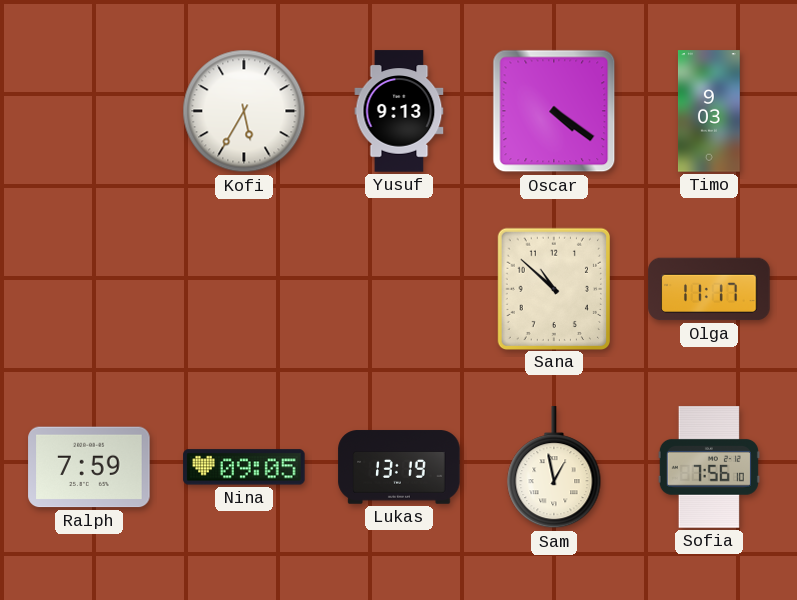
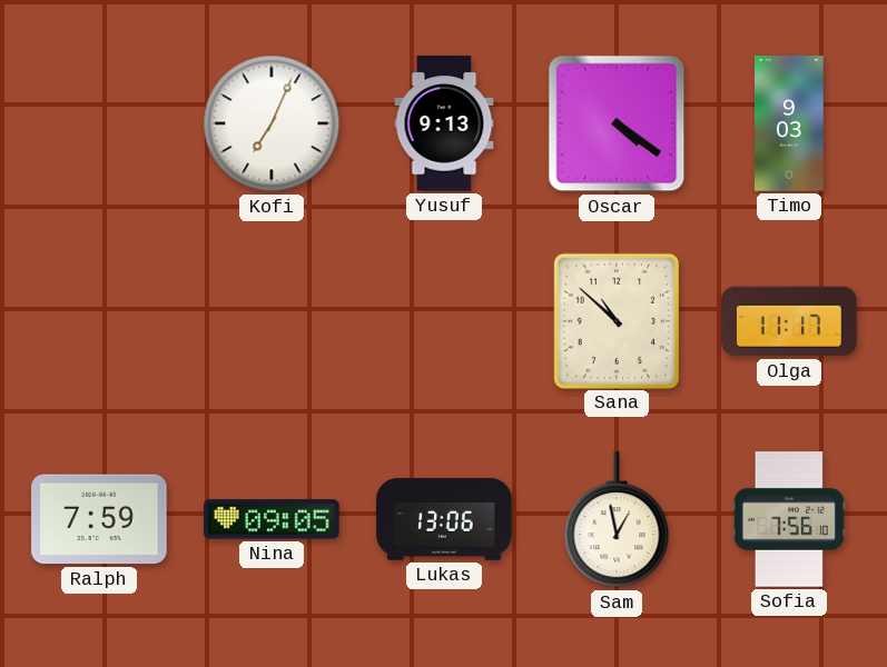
Kofi: 5:35 -> 7:04 (272, 123)
Lukas: 13:19 -> 13:06 (444, 519)
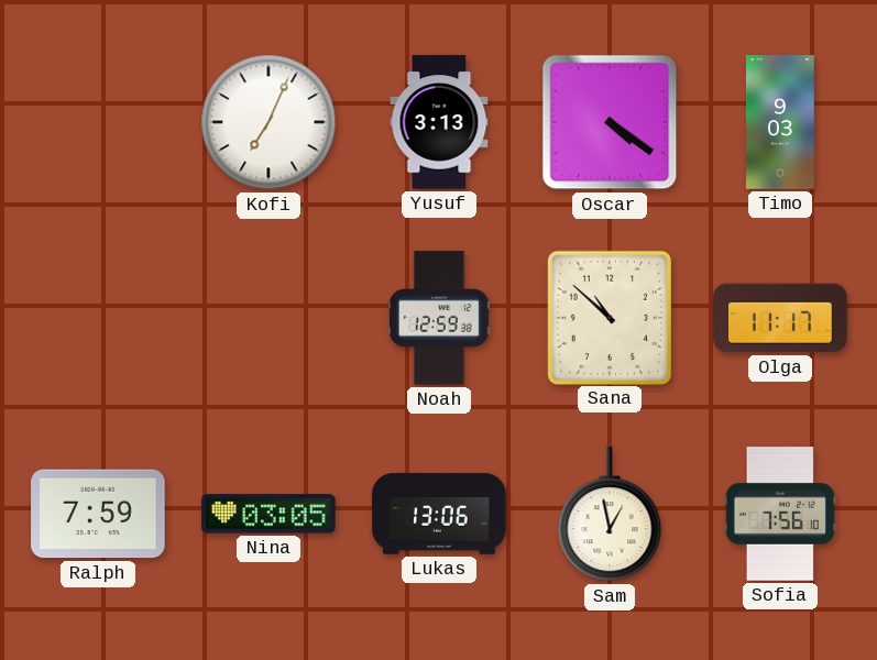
Yusuf: 9:13 -> 3:13 (439, 122)
Noah: none -> 12:59 (440, 318)
Nina: 09:05 -> 03:05 (268, 514)
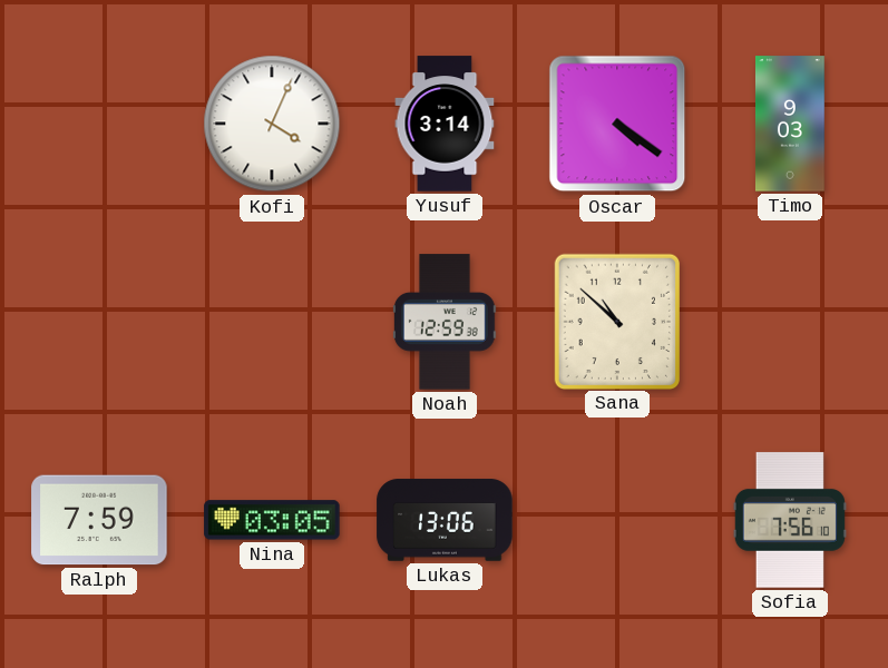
Kofi: 7:04 -> 4:04 (272, 124)
Yusuf: 3:13 -> 3:14 (445, 124)
Olga: 11:17 -> none (780, 318)
Sam: 12:58 -> none (610, 515)
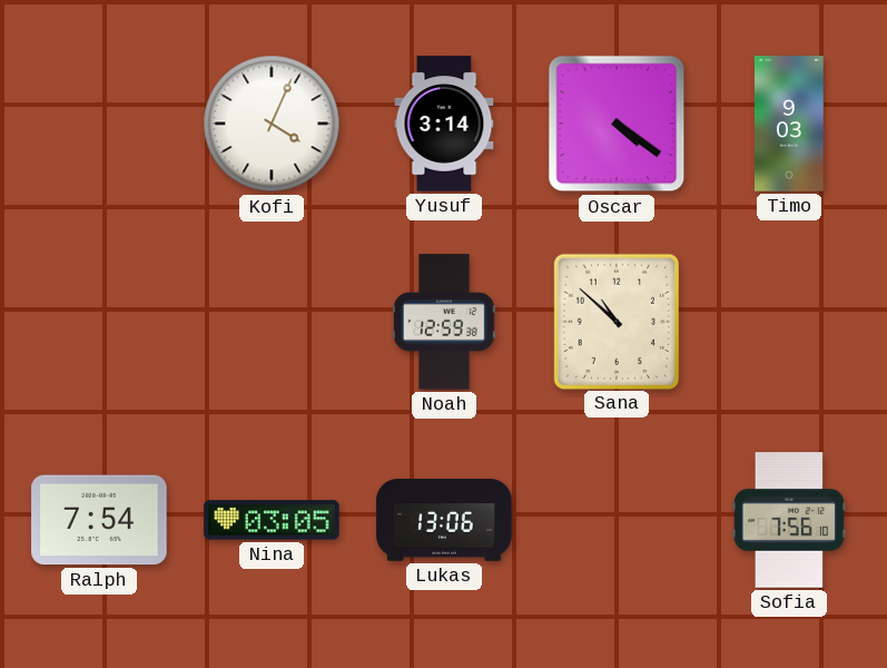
Ralph: 7:59 -> 7:54 (99, 520)
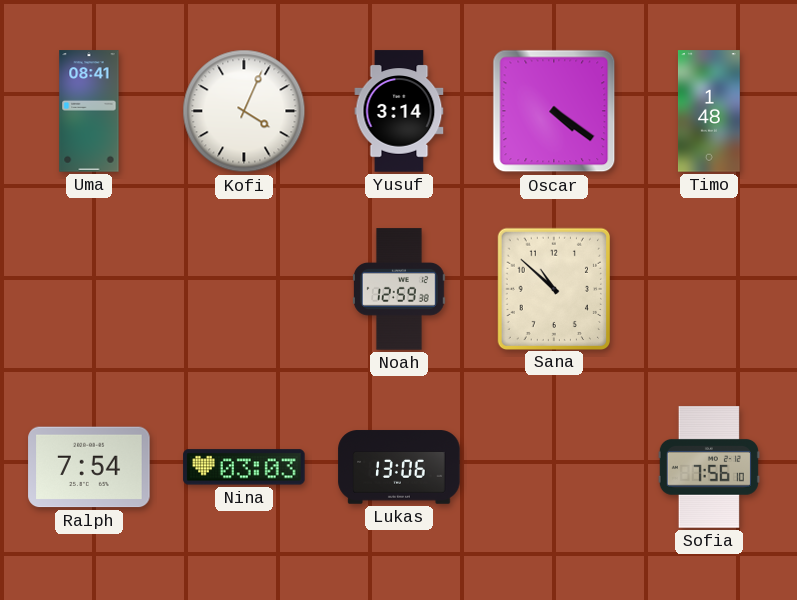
Uma: none -> 08:41 (89, 111)
Timo: 9:03 -> 1:48 (709, 111)
Nina: 03:05 -> 03:03 (244, 467)
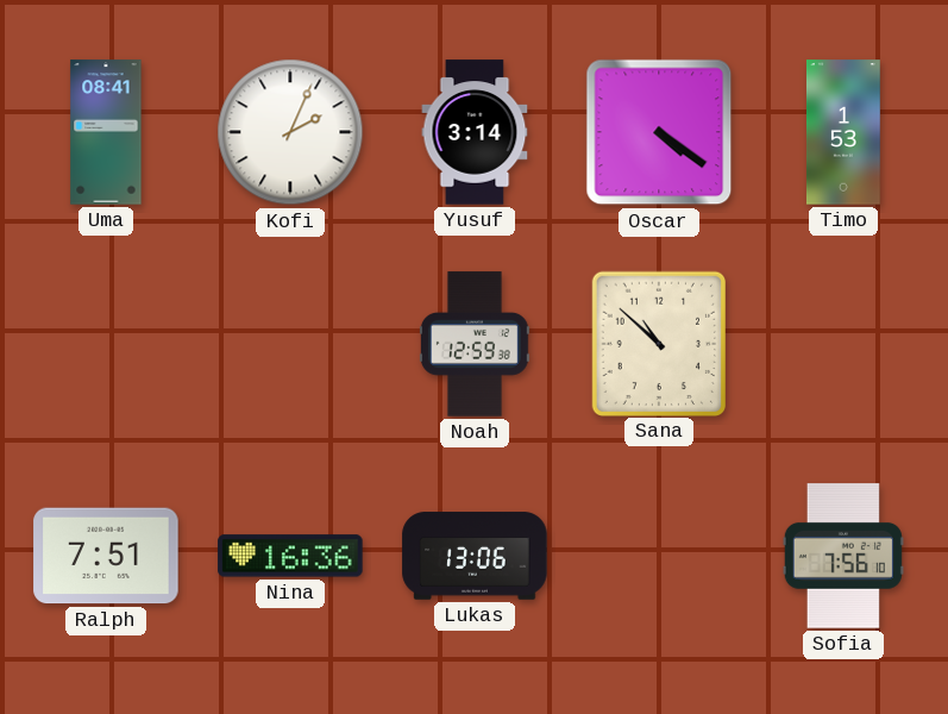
Kofi: 4:04 -> 2:04 (290, 132)
Timo: 1:48 -> 1:53 (843, 132)
Ralph: 7:54 -> 7:51 (106, 556)
Nina: 03:03 -> 16:36 (290, 556)
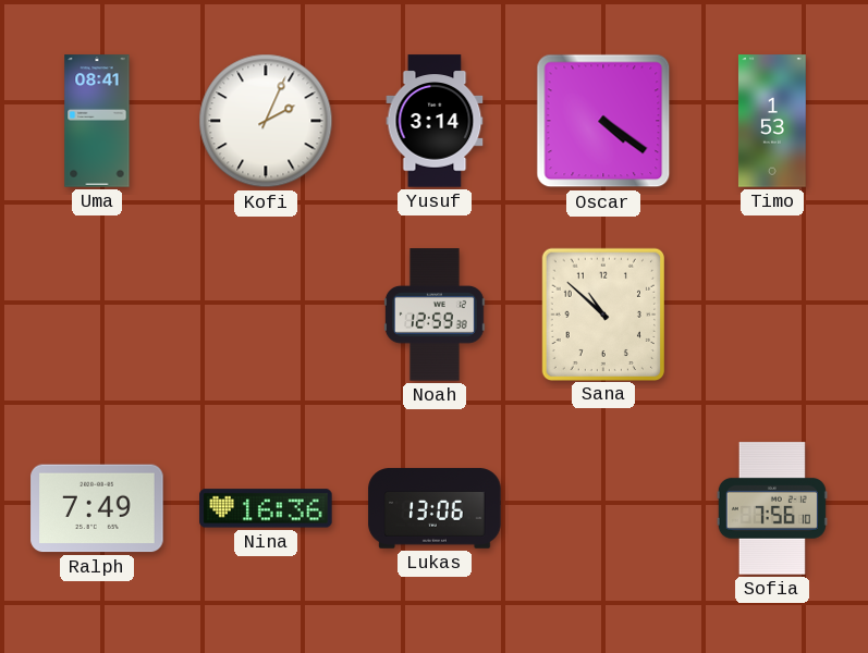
Ralph: 7:51 -> 7:49 (97, 508)
